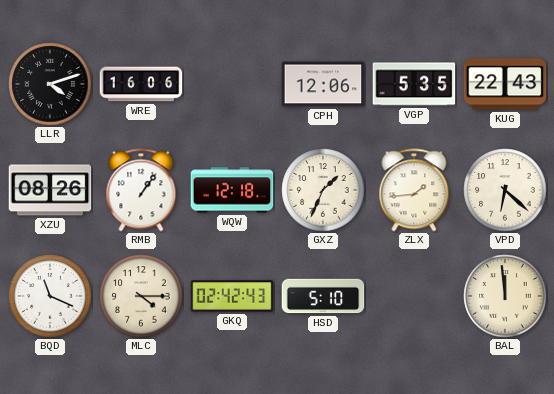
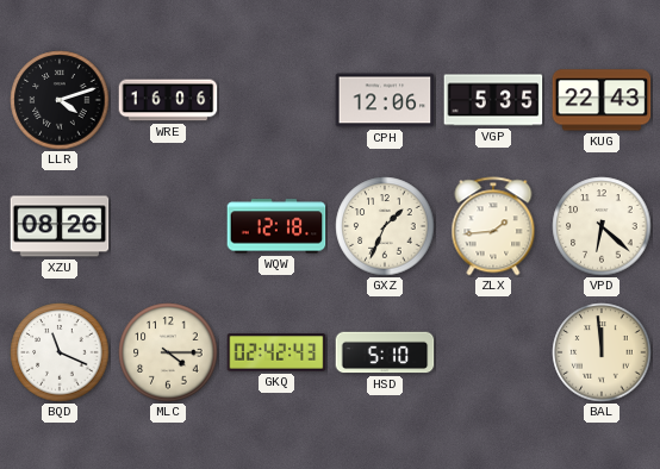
RMB: 1:06 -> none (141, 190)
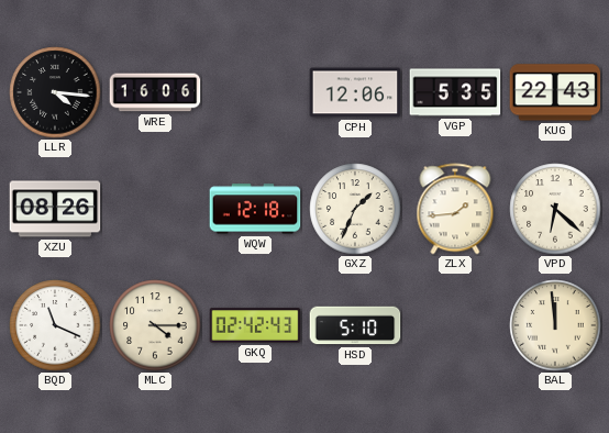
LLR: 4:12 -> 4:16 (55, 92)
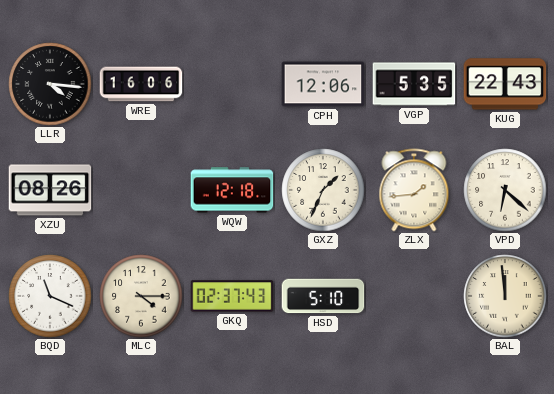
GKQ: 02:42 -> 02:37 (232, 296)
